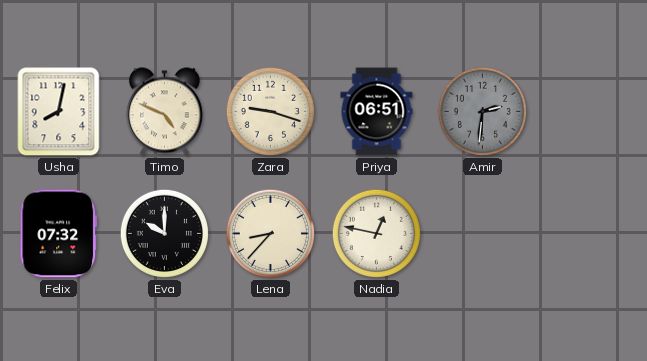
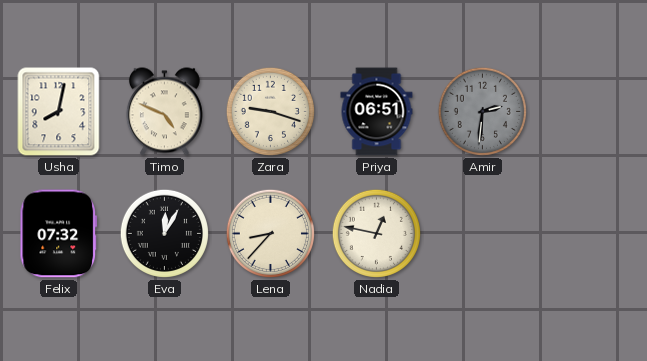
Eva: 10:00 -> 12:05 (164, 233)
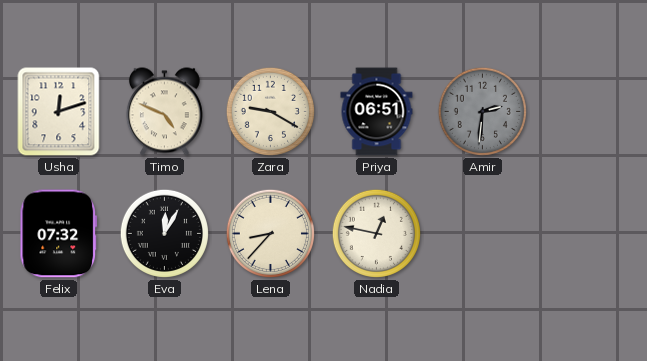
Usha: 8:02 -> 12:12 (59, 112)
Zara: 9:18 -> 9:20 (270, 111)
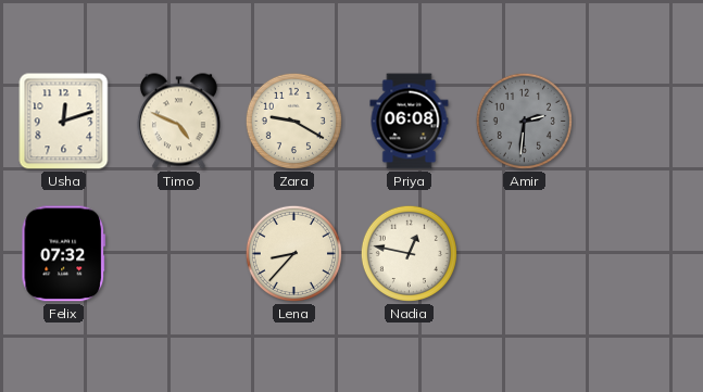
Priya: 06:51 -> 06:08 (410, 122)
Eva: 12:05 -> none (164, 233)
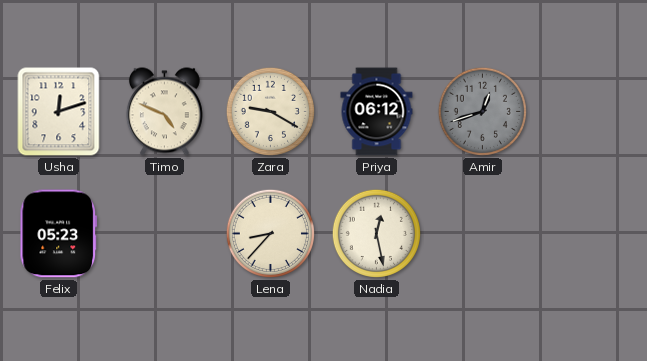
Priya: 06:08 -> 06:12 (377, 112)
Amir: 2:31 -> 12:42 (482, 111)
Felix: 07:32 -> 05:23 (59, 234)
Nadia: 12:47 -> 12:28 (376, 233)
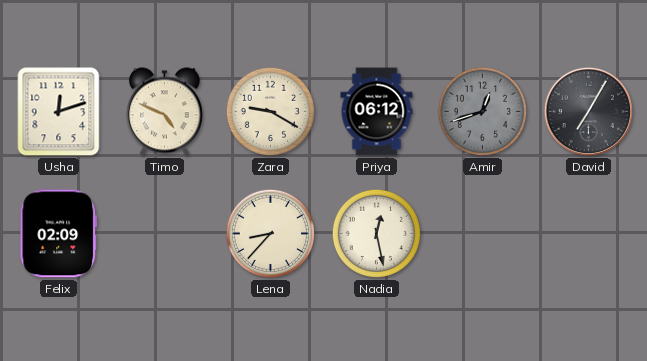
David: none -> 7:05 (588, 111)
Felix: 05:23 -> 02:09 (59, 234)
